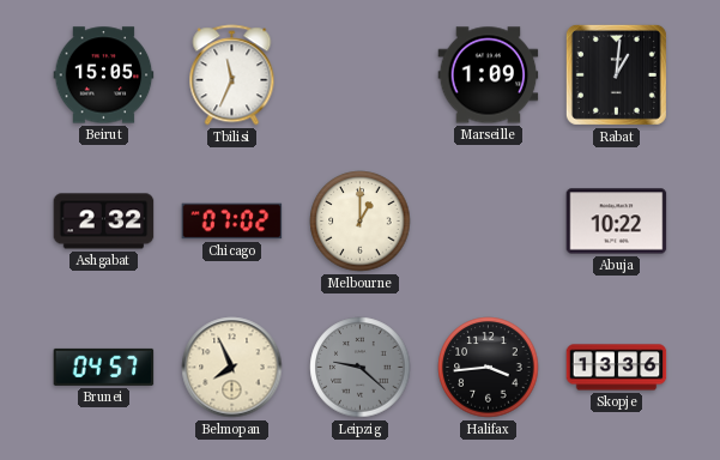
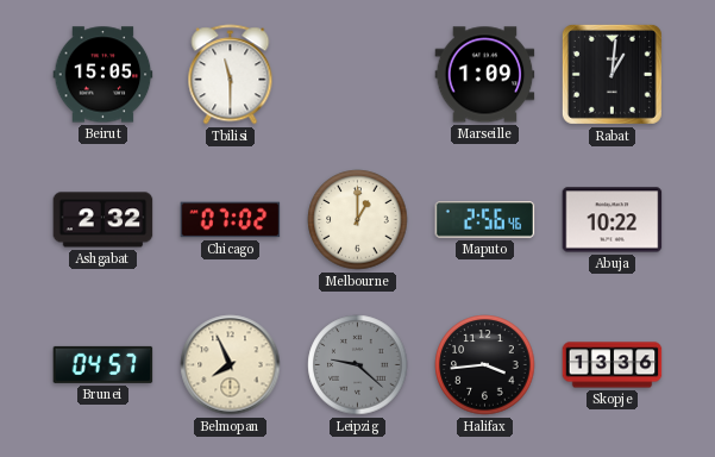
Tbilisi: 11:34 -> 11:30 (231, 75)
Maputo: none -> 2:56 (485, 220)
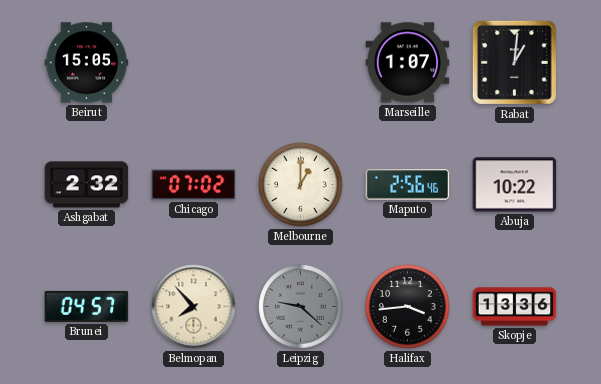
Tbilisi: 11:30 -> none (231, 75)
Marseille: 1:09 -> 1:07 (408, 63)
Belmopan: 7:56 -> 7:53 (194, 307)
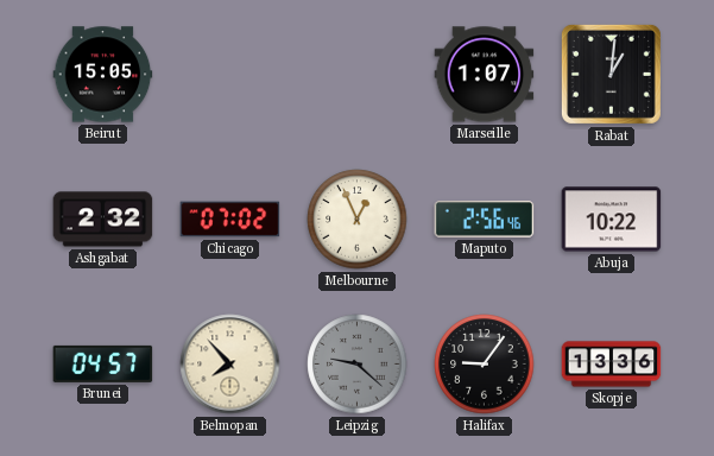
Melbourne: 1:00 -> 12:56 (358, 220)
Halifax: 3:44 -> 9:06 (485, 365)
